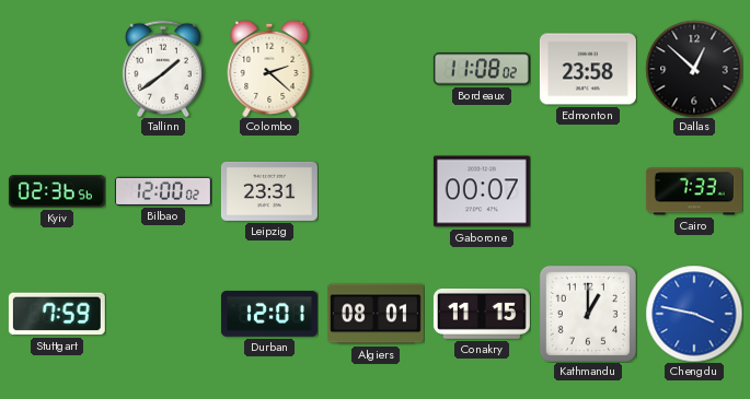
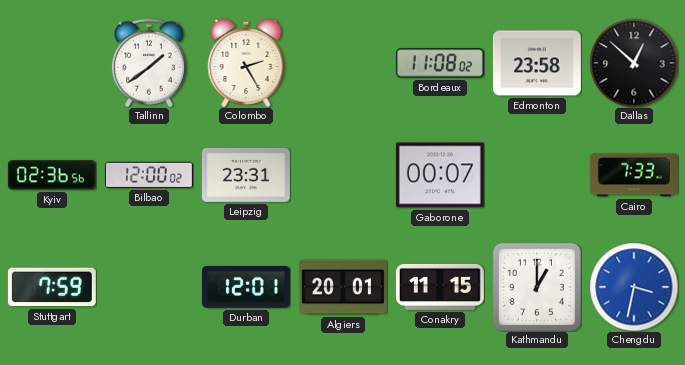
Colombo: 2:22 -> 2:25 (246, 63)
Algiers: 08:01 -> 20:01 (343, 287)
Chengdu: 3:47 -> 3:32 (634, 287)
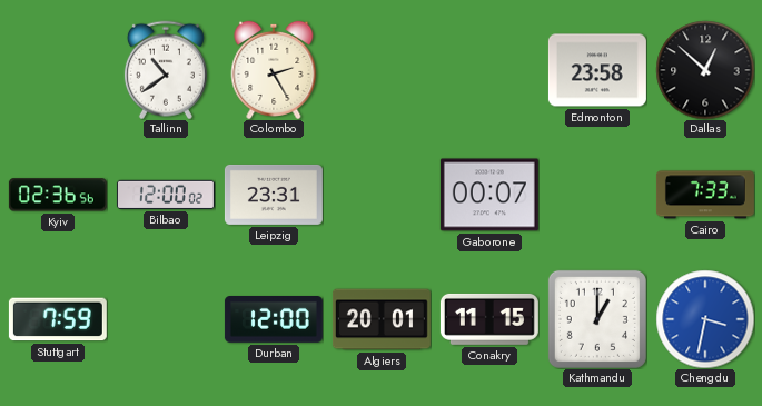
Tallinn: 1:39 -> 10:39 (166, 70)
Bordeaux: 11:08 -> none (440, 63)
Durban: 12:01 -> 12:00 (274, 320)
